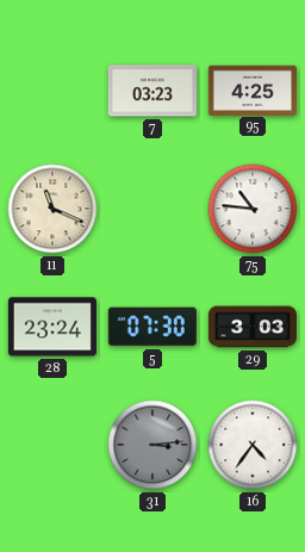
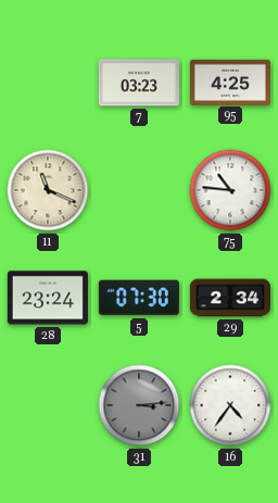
29: 3:03 -> 2:34 (230, 298)
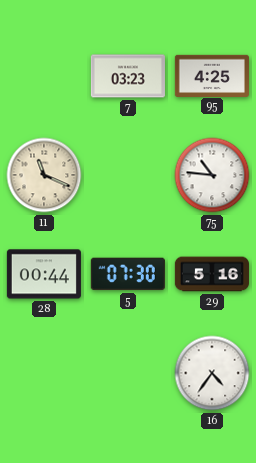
28: 23:24 -> 00:44 (44, 274)
29: 2:34 -> 5:16 (212, 274)
31: 3:14 -> none (139, 405)
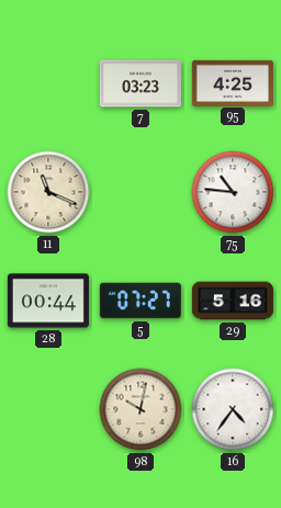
5: 07:30 -> 07:27 (140, 301)
98: none -> 10:02 (140, 409)
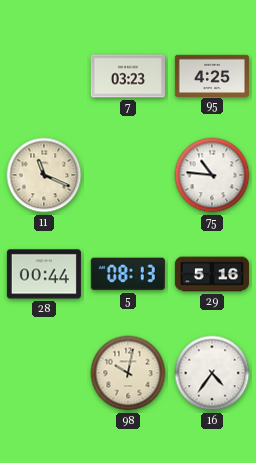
5: 07:27 -> 08:13 (128, 274)
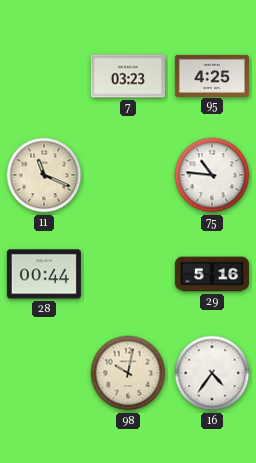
5: 08:13 -> none (128, 274)
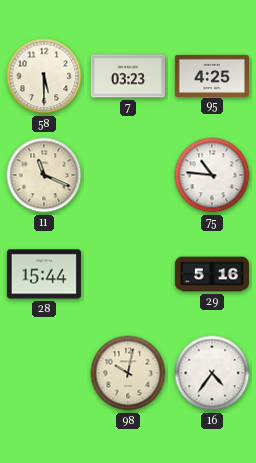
58: none -> 5:30 (44, 76)
28: 00:44 -> 15:44 (44, 274)
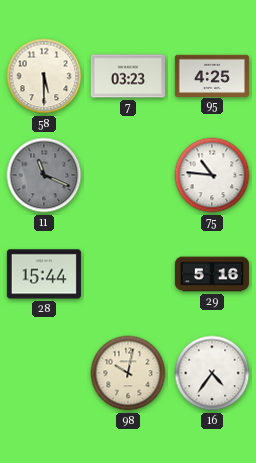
11 dial: cream -> grey (44, 175)
